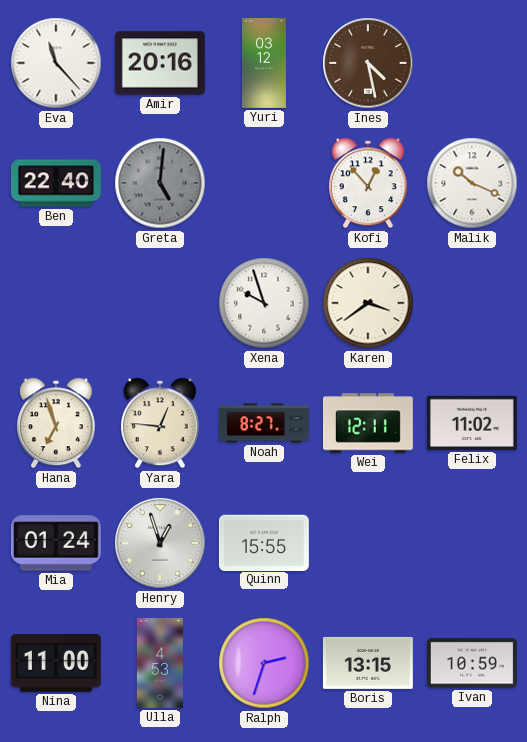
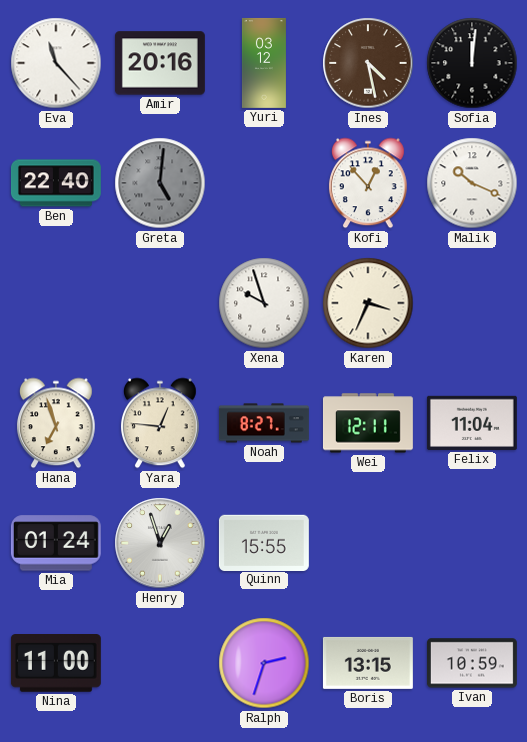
Sofia: none -> 12:01 (472, 63)
Karen: 3:39 -> 3:34 (368, 303)
Felix: 11:02 -> 11:04 (472, 423)
Ulla: 4:53 -> none (160, 663)
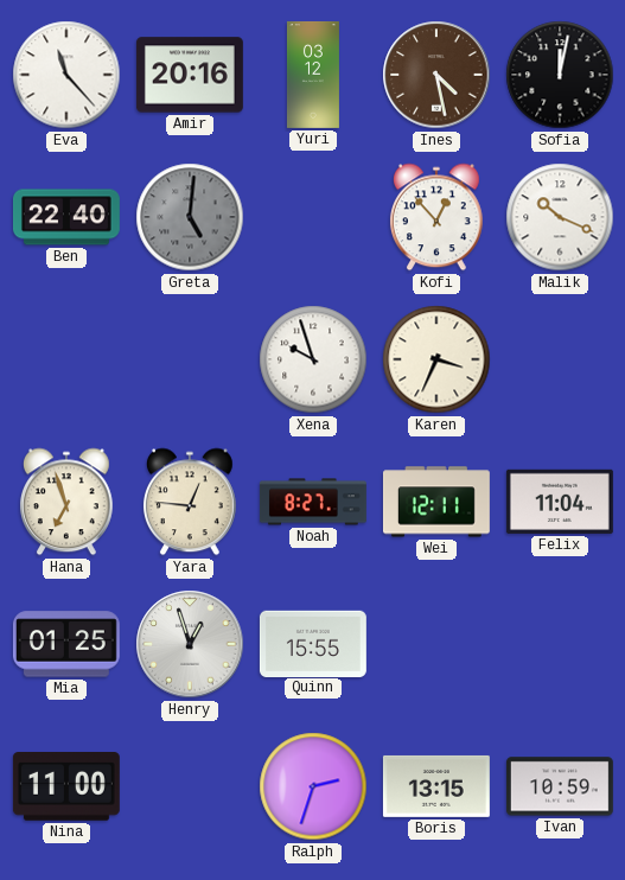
Sofia: 12:01 -> 12:02 (560, 75)
Mia: 01:24 -> 01:25 (66, 644)
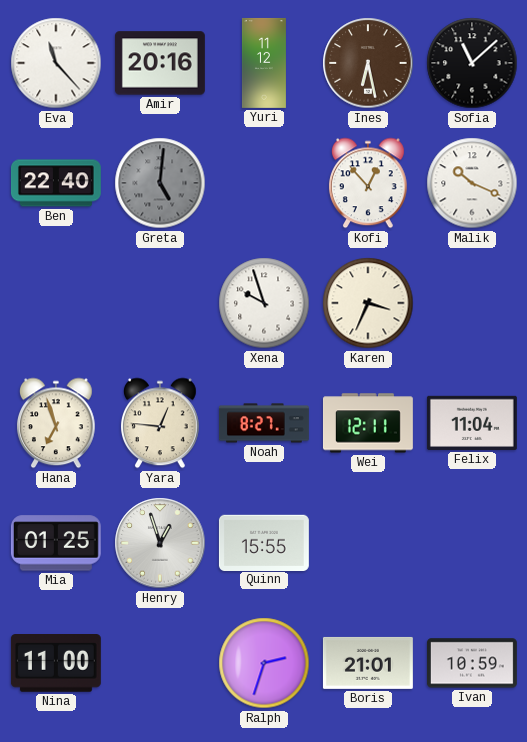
Yuri: 03:12 -> 11:12 (264, 63)
Ines: 4:28 -> 6:28 (368, 63)
Sofia: 12:02 -> 11:08 (472, 63)
Boris: 13:15 -> 21:01 (368, 663)
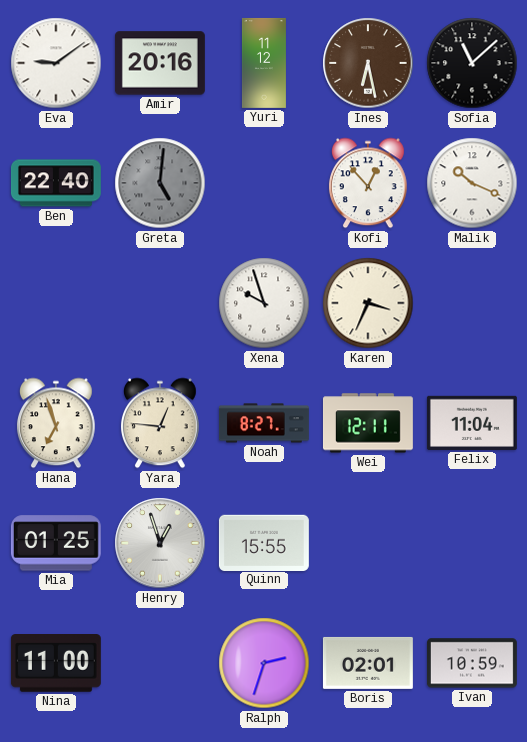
Eva: 11:23 -> 9:09 (56, 63)
Boris: 21:01 -> 02:01 (368, 663)
